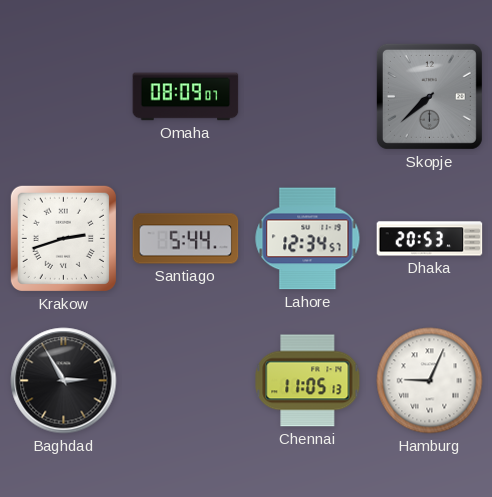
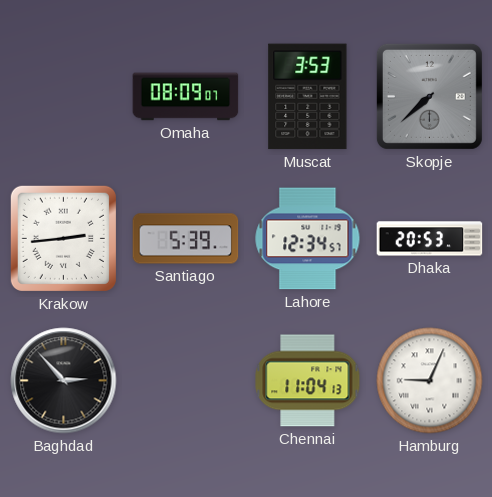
Muscat: none -> 3:53 (308, 97)
Krakow: 2:42 -> 2:44 (63, 238)
Santiago: 5:44 -> 5:39 (186, 239)
Baghdad: 2:55 -> 2:53 (64, 381)
Chennai: 11:05 -> 11:04 (308, 381)
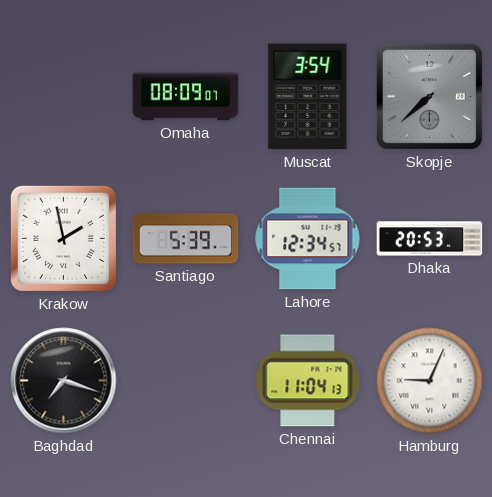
Muscat: 3:53 -> 3:54 (308, 97)
Krakow: 2:44 -> 1:58 (63, 238)
Baghdad: 2:53 -> 7:18 (64, 381)
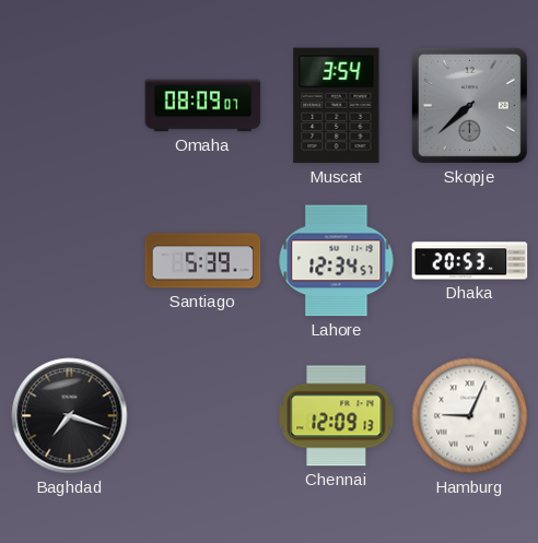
Krakow: 1:58 -> none (63, 238)
Chennai: 11:04 -> 12:09 (337, 416)
